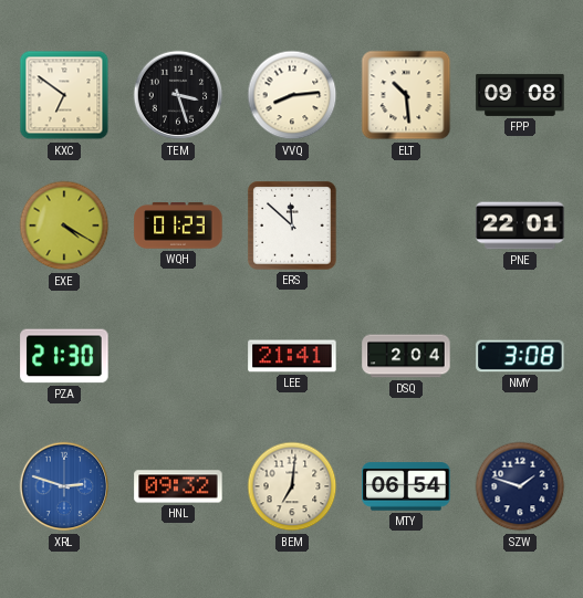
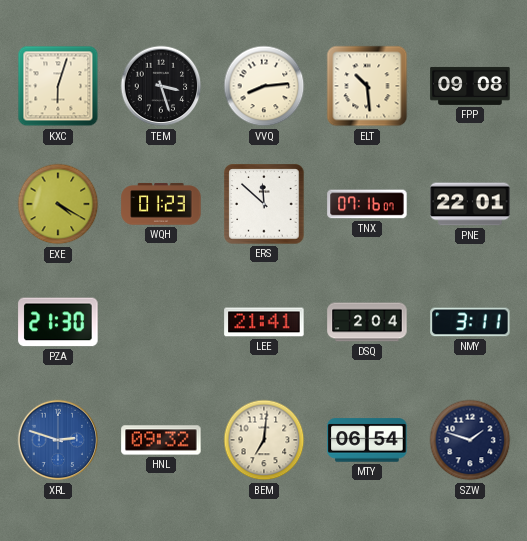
KXC: 6:51 -> 6:03 (58, 86)
TNX: none -> 07:16 (367, 204)
NMY: 3:08 -> 3:11 (470, 322)
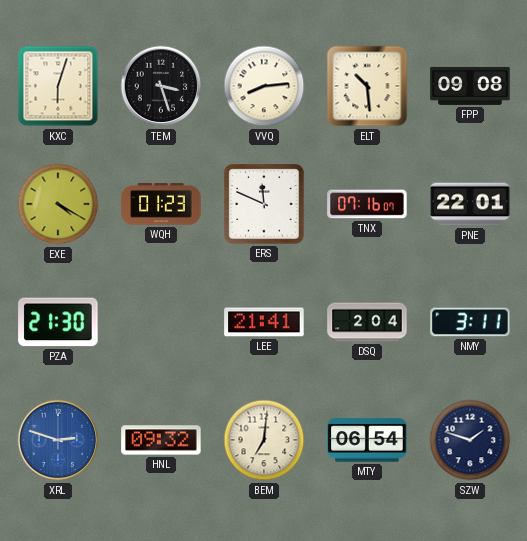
ERS: 11:52 -> 11:49 (264, 204)
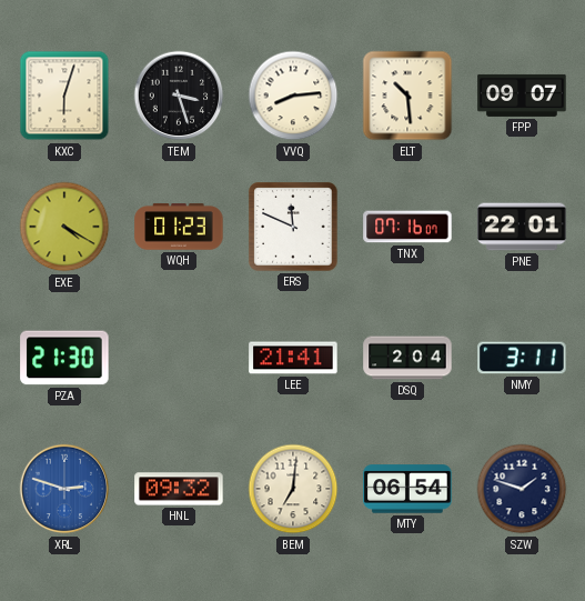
FPP: 09:08 -> 09:07 (522, 96)
